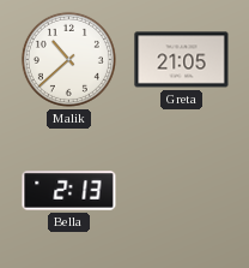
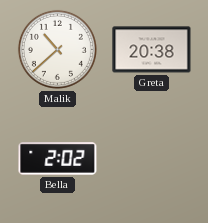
Greta: 21:05 -> 20:38 (152, 50)
Bella: 2:13 -> 2:02 (58, 159)
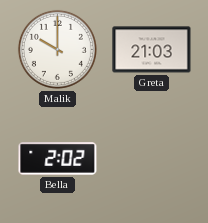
Malik: 10:38 -> 10:00 (57, 49)
Greta: 20:38 -> 21:03 (152, 50)
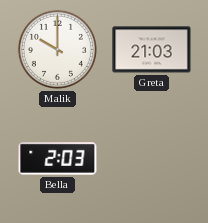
Bella: 2:02 -> 2:03 (58, 159)
